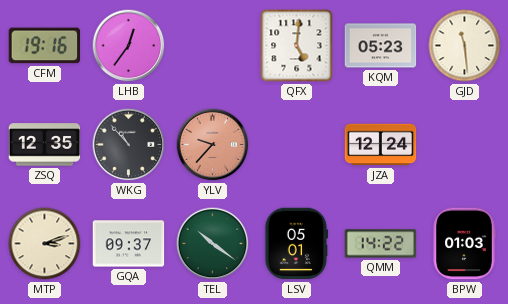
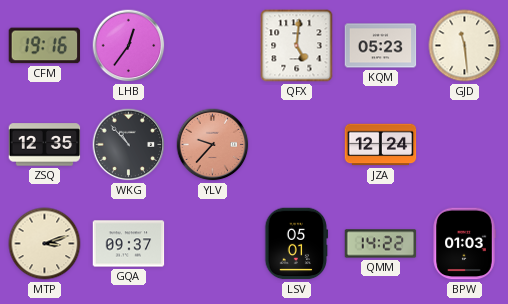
TEL: 10:21 -> none (213, 244)
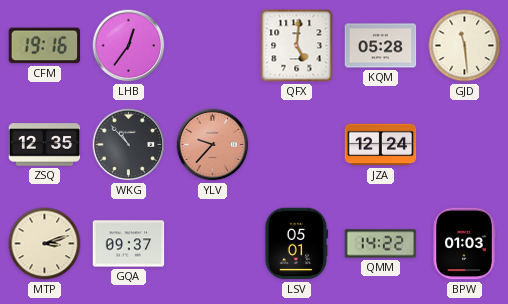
KQM: 05:23 -> 05:28 (381, 46)
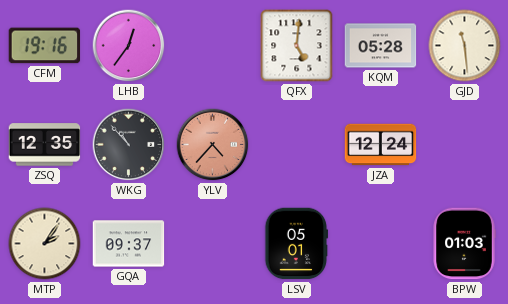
YLV: 9:37 -> 4:37 (213, 145)
MTP: 3:12 -> 2:06 (45, 244)
QMM: 14:22 -> none (381, 244)
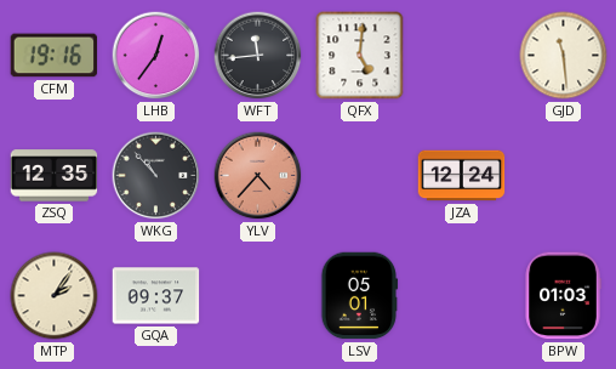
WFT: none -> 11:44 (258, 56)
KQM: 05:28 -> none (381, 46)
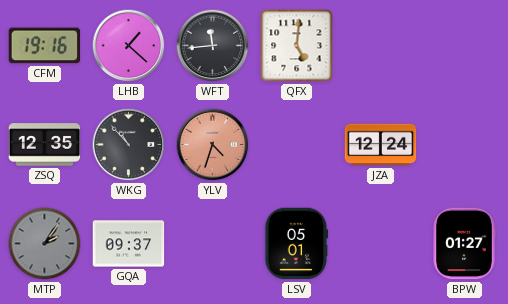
LHB: 12:36 -> 1:22 (129, 46)
GJD: 11:29 -> none (564, 56)
YLV: 4:37 -> 4:33 (213, 145)
MTP dial: cream -> grey (45, 244)
BPW: 01:03 -> 01:27 (464, 244)
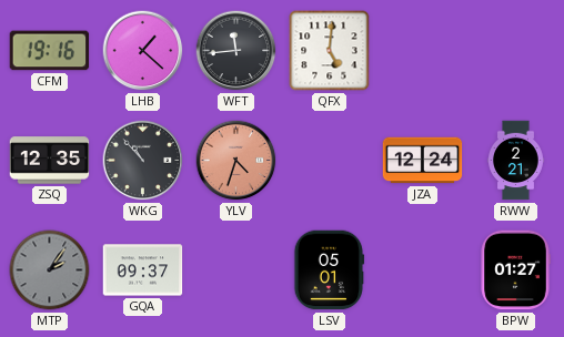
RWW: none -> 2:21 (516, 161)
